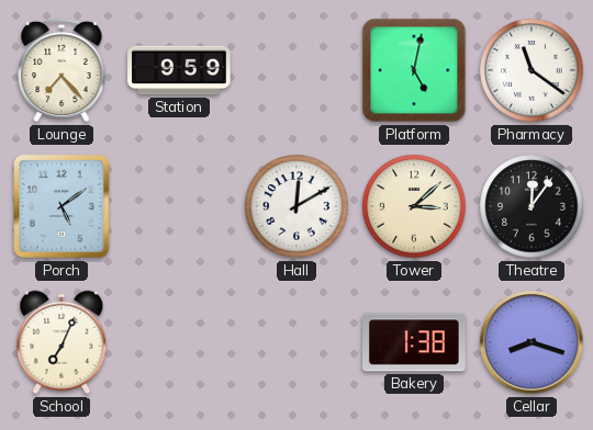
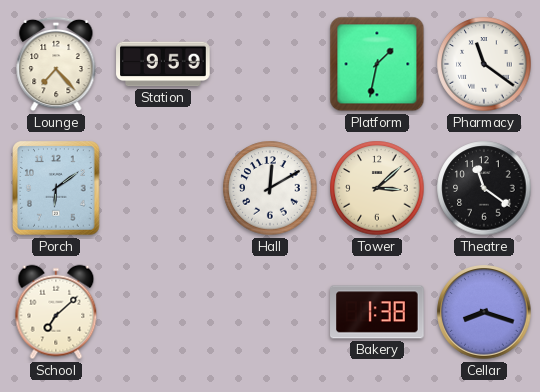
Platform: 5:02 -> 1:32 (377, 64)
Porch: 5:09 -> 6:09 (56, 188)
Theatre: 12:06 -> 11:21 (484, 188)
School: 7:04 -> 7:08 (56, 312)
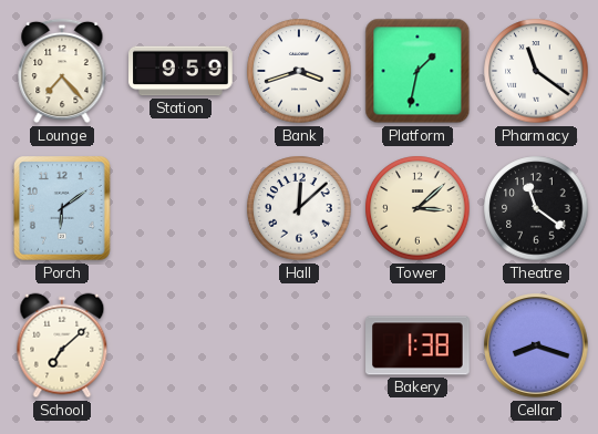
Bank: none -> 3:42 (299, 71)
Hall: 12:10 -> 12:08 (299, 208)
